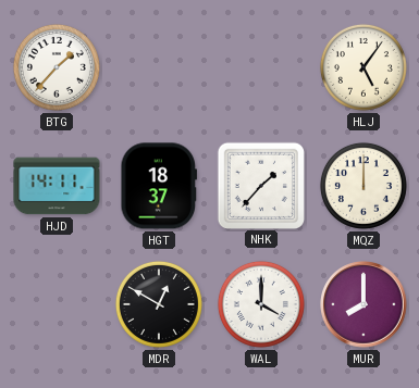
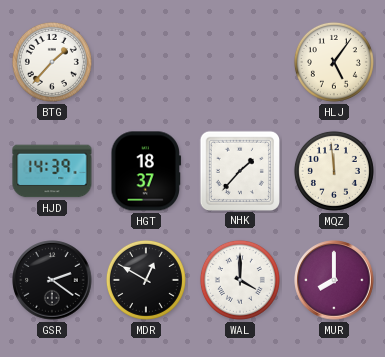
HJD: 14:11 -> 14:39 (52, 171)
MQZ: 12:00 -> 11:59 (334, 171)
GSR: none -> 2:21 (52, 280)
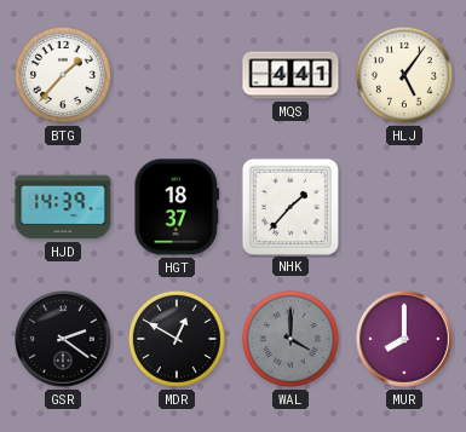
MQS: none -> 4:41 (290, 75)
MQZ: 11:59 -> none (334, 171)
WAL dial: white -> grey (290, 339)
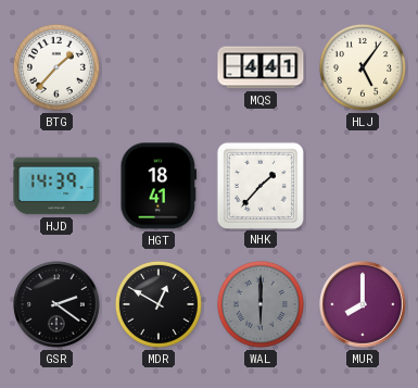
HGT: 18:37 -> 18:41 (159, 186)
WAL: 4:00 -> 6:00 (261, 304)
